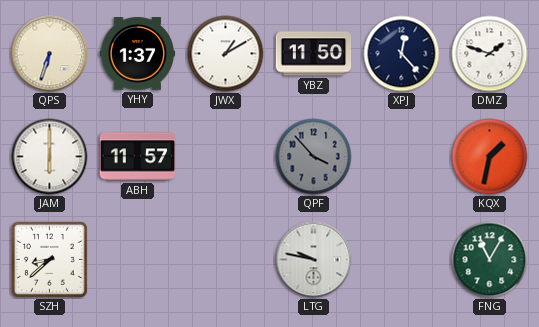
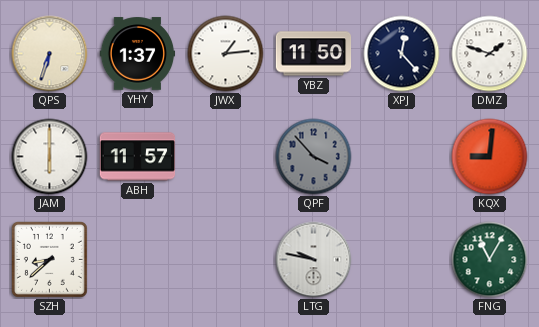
JWX: 1:10 -> 1:14 (226, 54)
KQX: 1:32 -> 9:01 (490, 157)
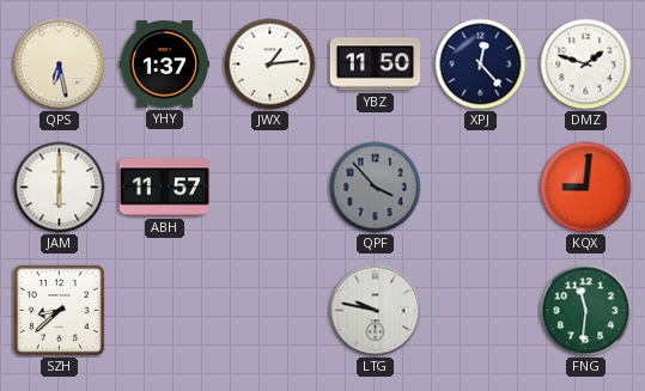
QPS: 6:33 -> 6:28 (60, 65)
FNG: 11:05 -> 11:31 (586, 311)
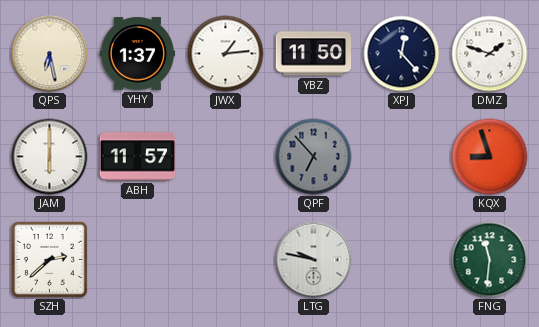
QPF: 3:53 -> 6:53 (314, 157)
KQX: 9:01 -> 8:57 (490, 157)
SZH: 8:38 -> 2:38 (49, 259)
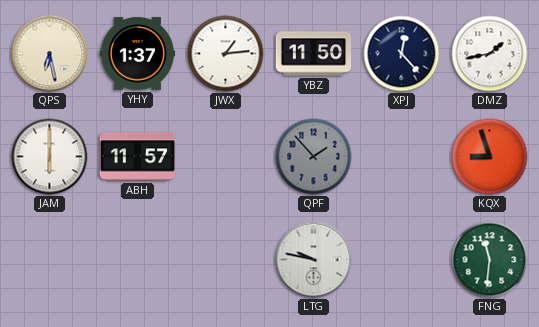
DMZ: 1:48 -> 1:43 (490, 54)
QPF: 6:53 -> 1:53 (314, 157)
SZH: 2:38 -> none (49, 259)
